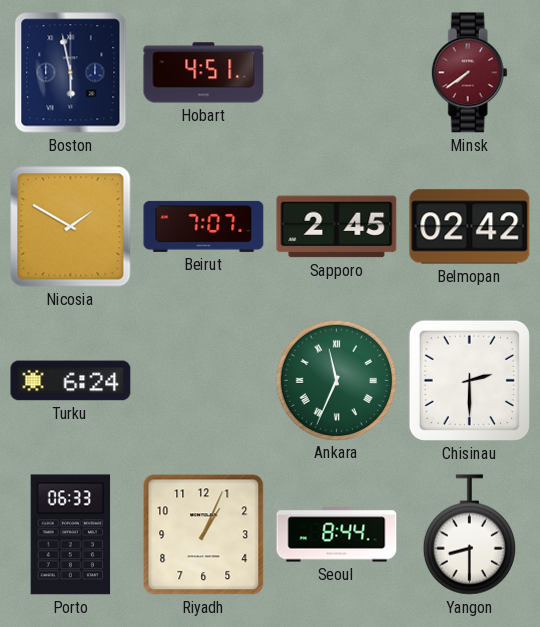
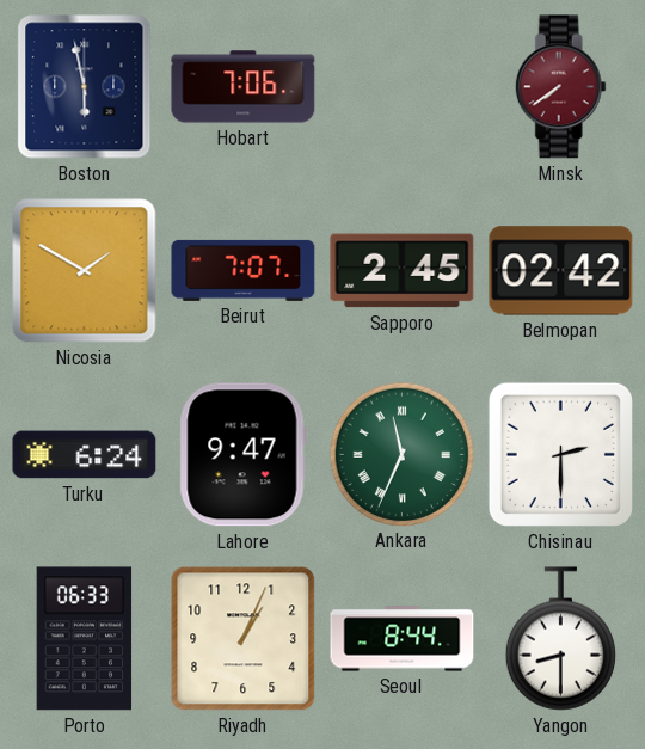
Hobart: 4:51 -> 7:06 (244, 87)
Lahore: none -> 9:47 (242, 455)
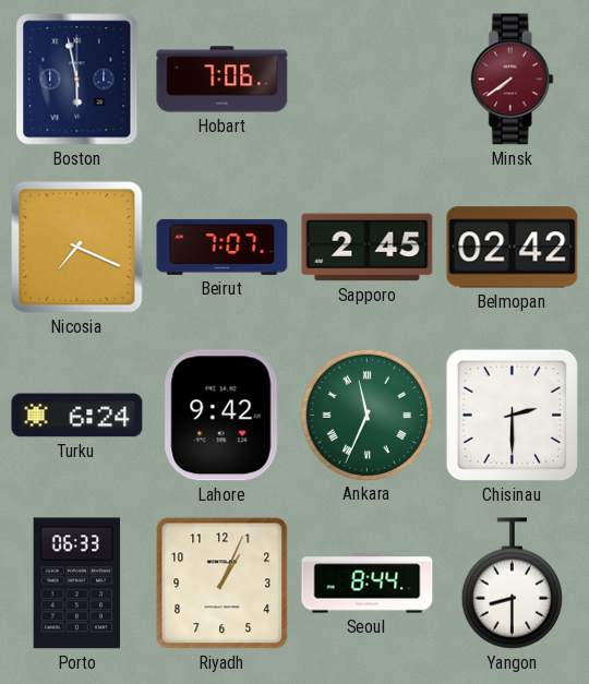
Nicosia: 1:50 -> 7:19 (77, 248)
Lahore: 9:47 -> 9:42 (221, 416)
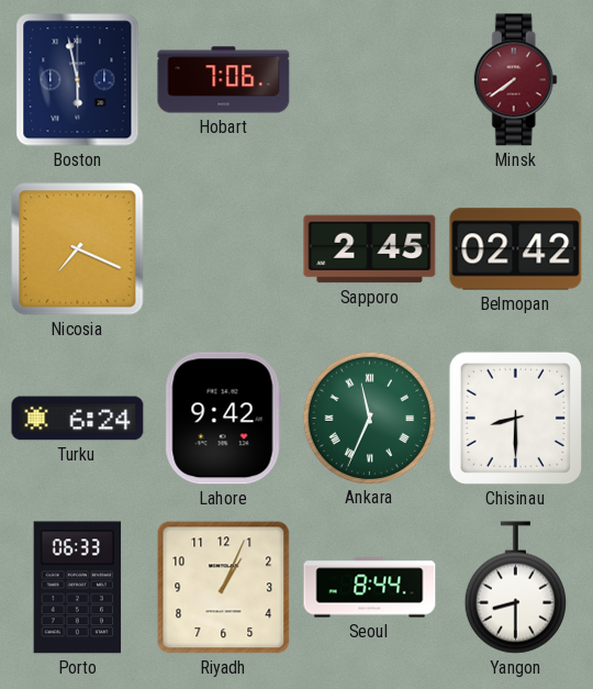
Beirut: 7:07 -> none (223, 247)
Chisinau: 2:30 -> 8:30 (515, 418)
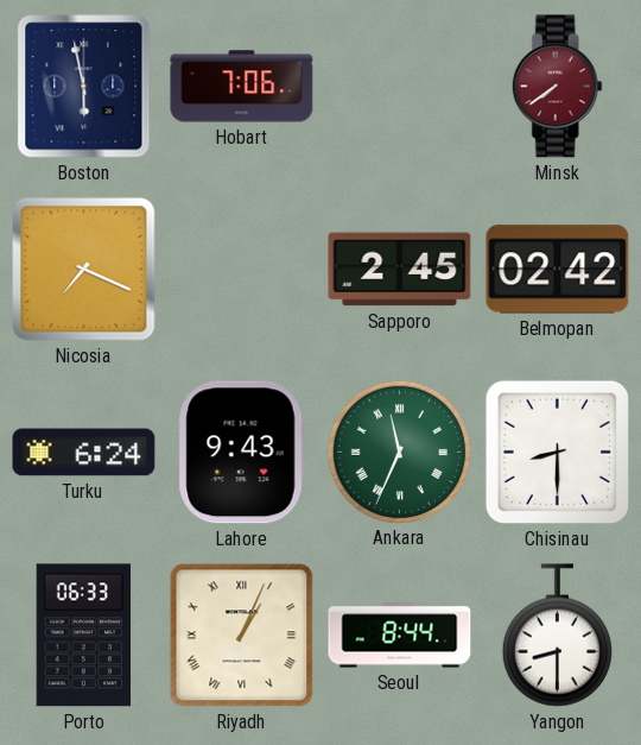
Lahore: 9:42 -> 9:43 (241, 453)
Riyadh numerals: Arabic -> Roman (242, 636)
